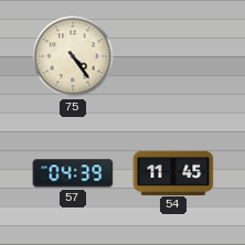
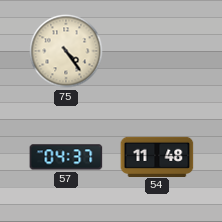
57: 04:39 -> 04:37 (66, 157)
54: 11:45 -> 11:48 (157, 156)
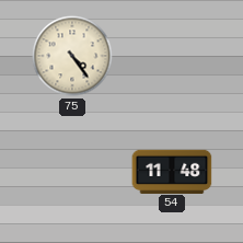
57: 04:37 -> none (66, 157)
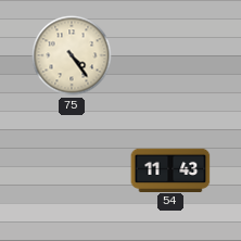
54: 11:48 -> 11:43 (170, 169)
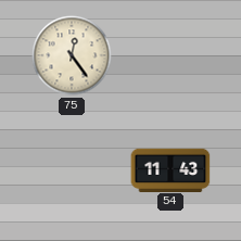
75: 4:24 -> 12:24 (72, 55)
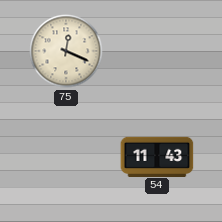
75: 12:24 -> 12:19 (66, 51)
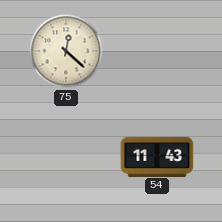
75: 12:19 -> 12:22 (66, 51)
